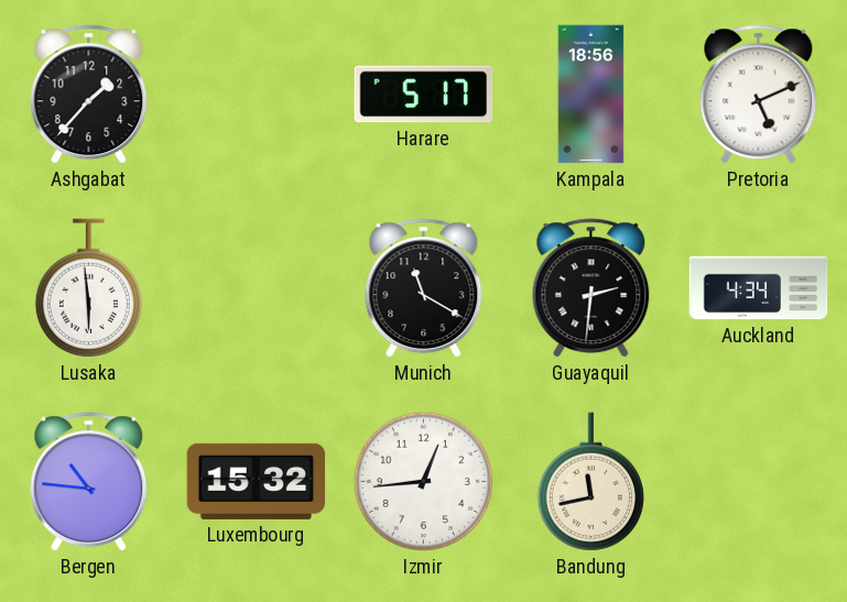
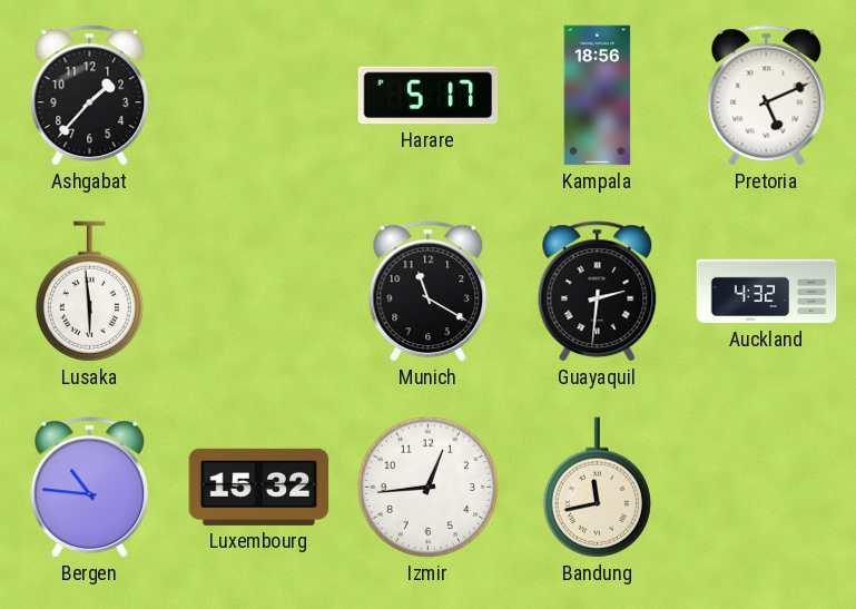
Auckland: 4:34 -> 4:32 (767, 292)
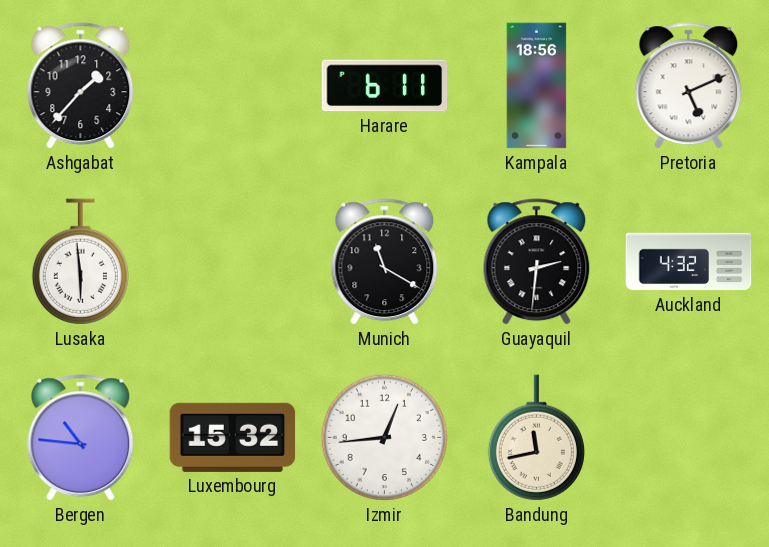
Harare: 5:17 -> 6:11 (385, 86)
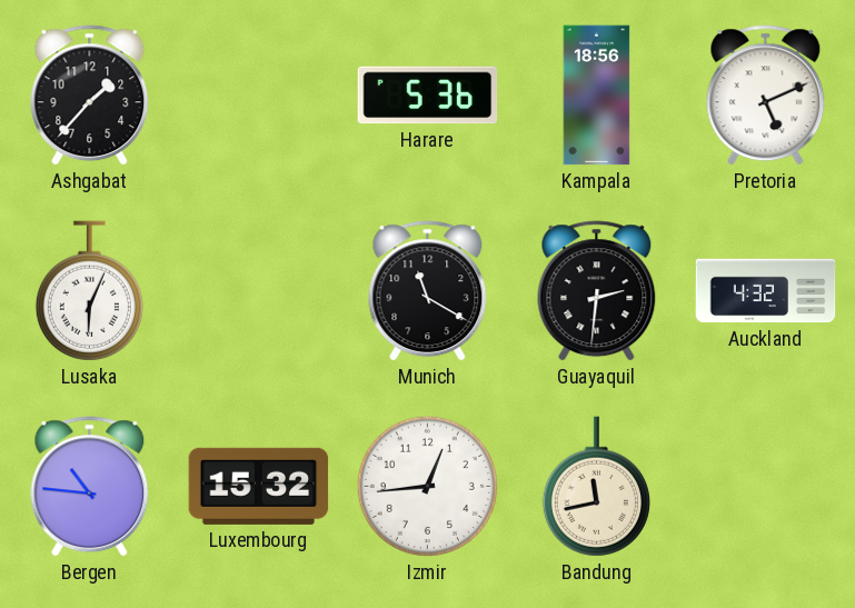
Harare: 6:11 -> 5:36 (428, 96)
Lusaka: 5:59 -> 6:04 (89, 291)
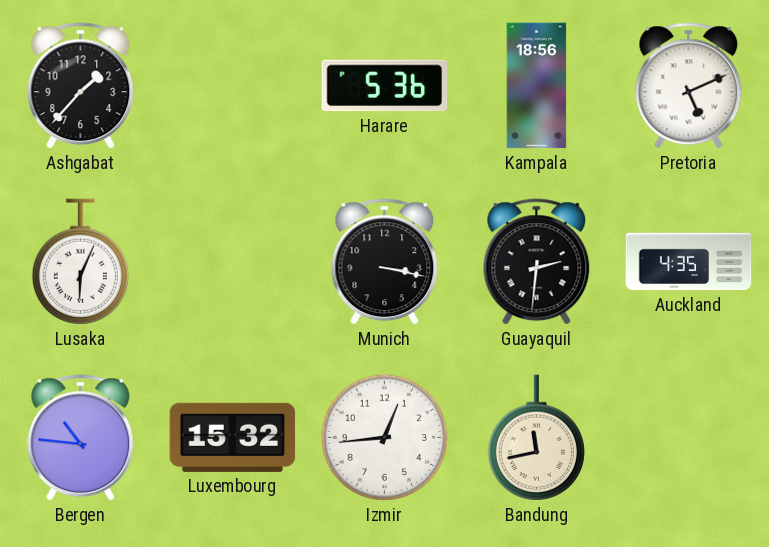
Munich: 11:20 -> 3:17 (385, 262)
Auckland: 4:32 -> 4:35 (689, 262)
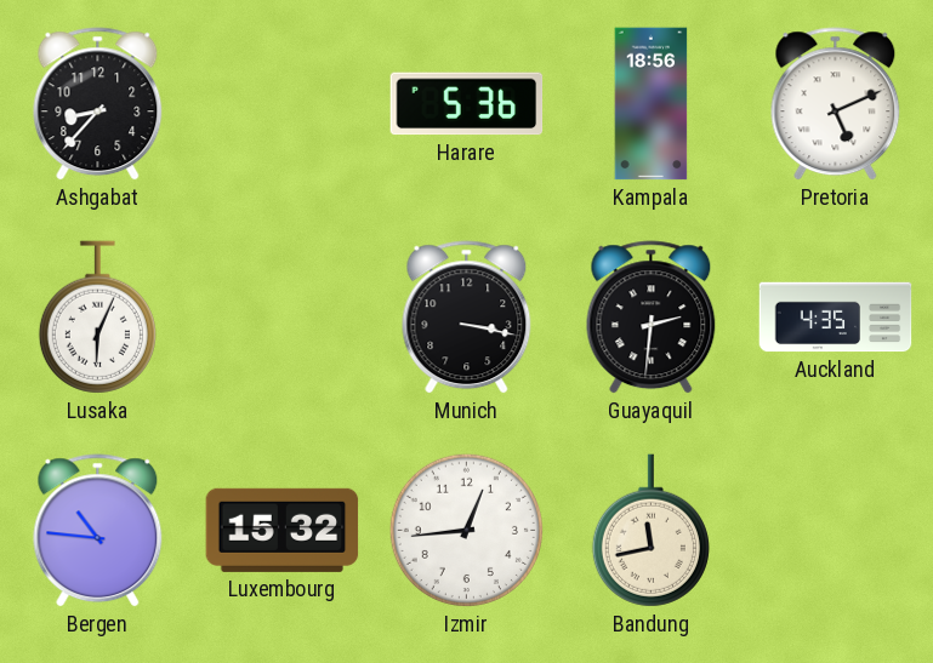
Ashgabat: 1:37 -> 8:37 (98, 104)
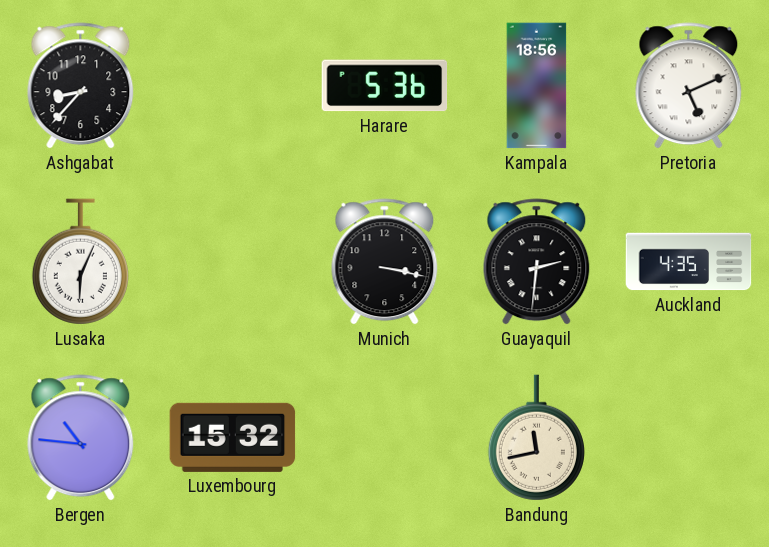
Izmir: 12:44 -> none (466, 530)
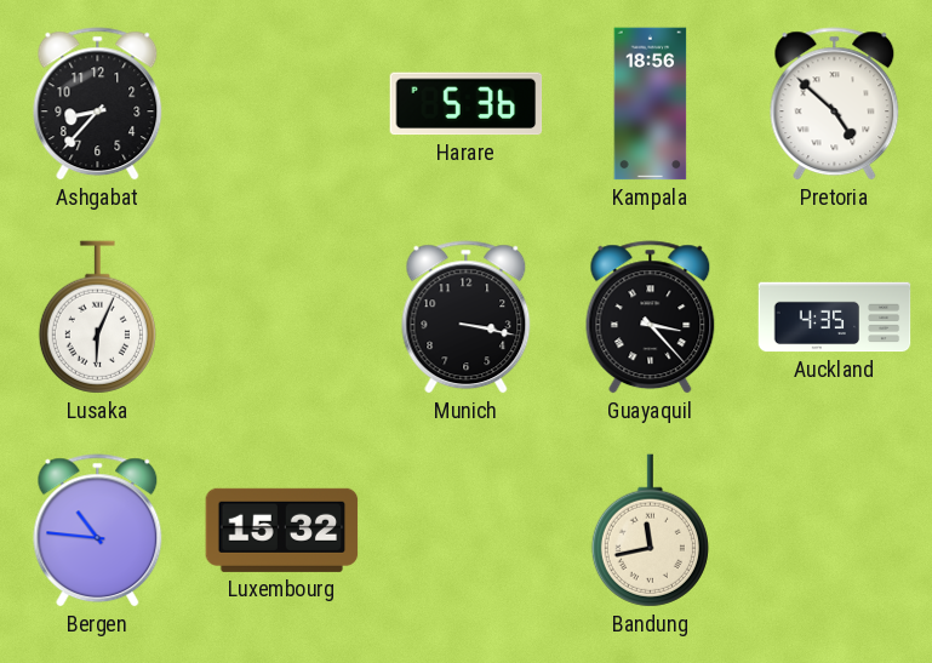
Pretoria: 5:11 -> 4:52 (835, 104)
Guayaquil: 2:31 -> 3:23 (651, 318)
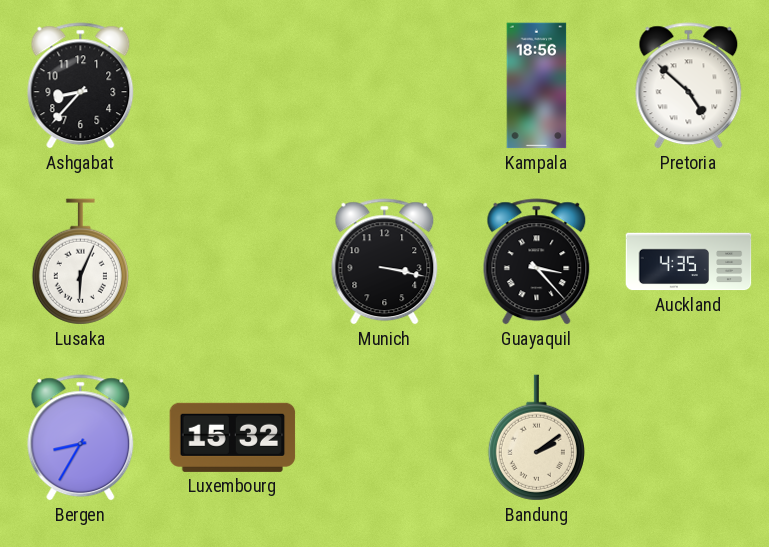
Harare: 5:36 -> none (467, 104)
Bergen: 10:46 -> 8:35 (81, 438)
Bandung: 11:43 -> 2:09 (536, 438)
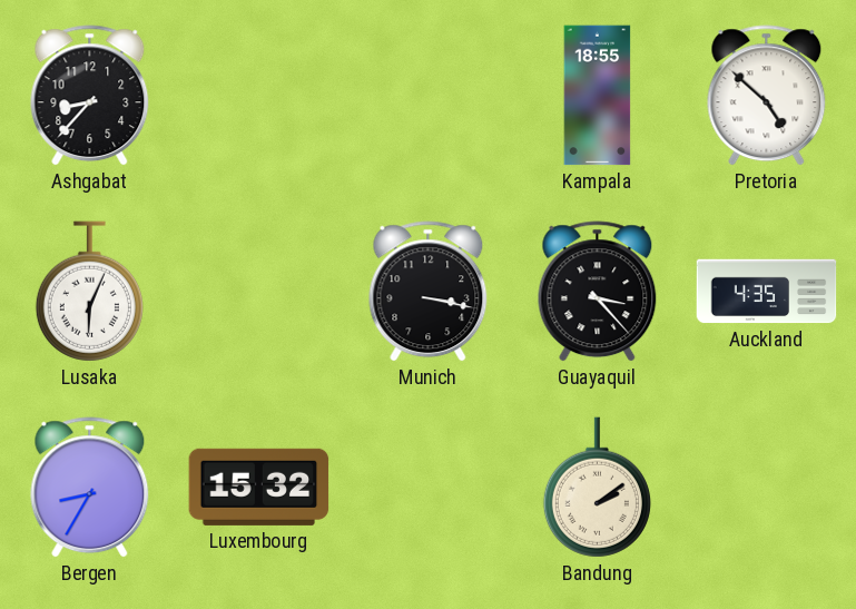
Kampala: 18:56 -> 18:55 (598, 96)
